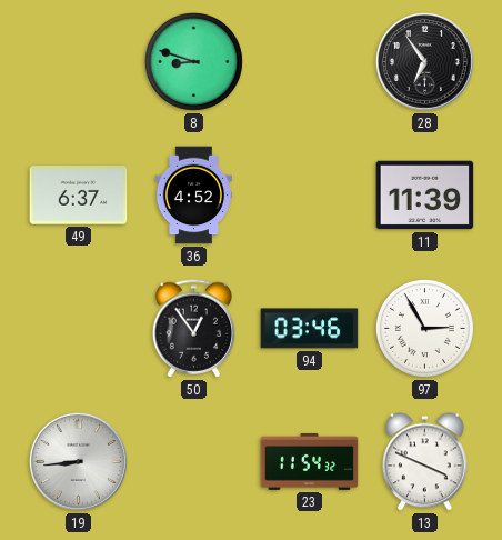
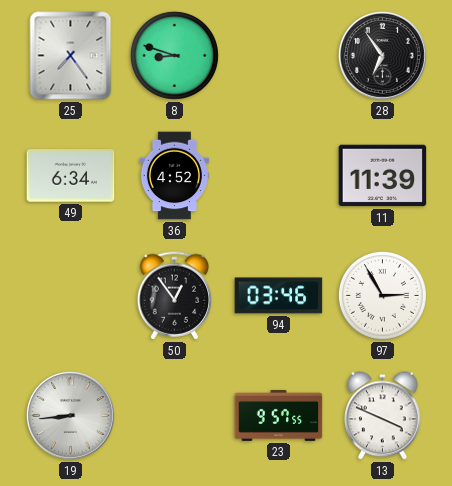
25: none -> 7:24 (71, 56)
49: 6:37 -> 6:34 (71, 176)
23: 11:54 -> 9:57 (279, 415)
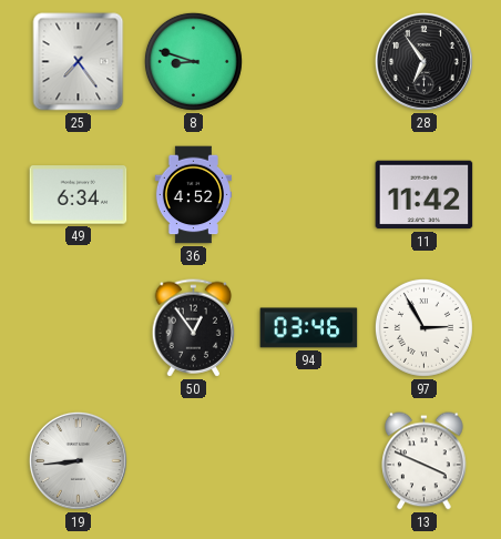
11: 11:39 -> 11:42 (425, 195)
23: 9:57 -> none (279, 415)
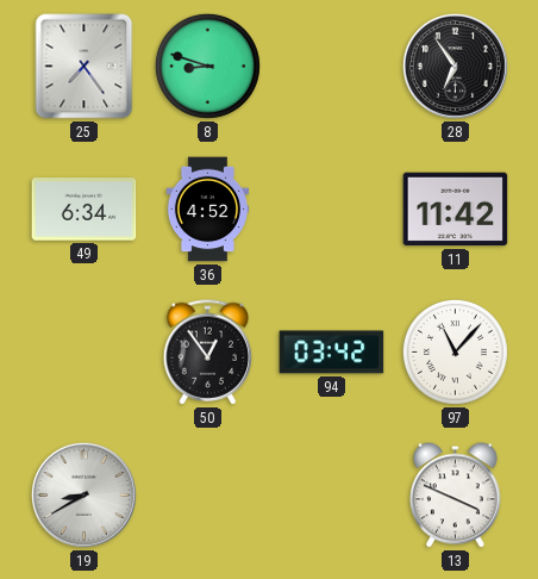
94: 03:46 -> 03:42 (332, 353)
97: 2:55 -> 11:07 (455, 351)
19: 8:44 -> 8:40 (83, 494)
